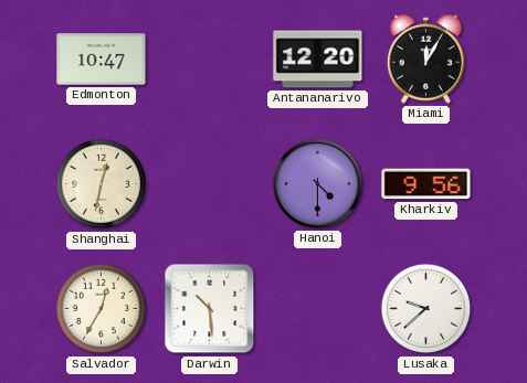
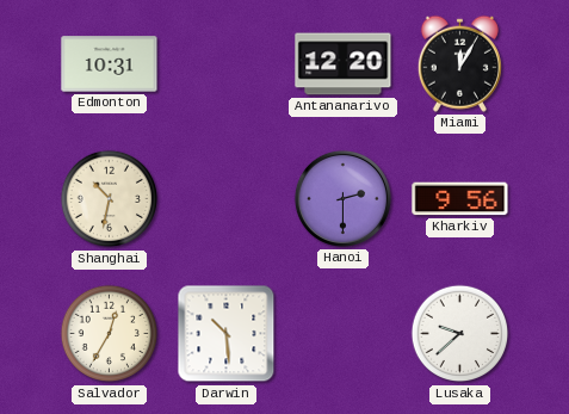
Edmonton: 10:47 -> 10:31 (110, 64)
Shanghai: 12:32 -> 10:32 (110, 199)
Hanoi: 4:30 -> 2:30 (342, 198)
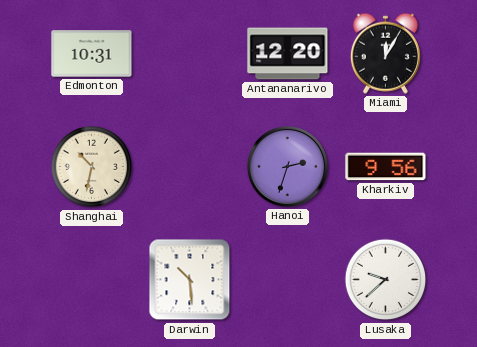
Hanoi: 2:30 -> 2:33 (287, 166)
Salvador: 12:35 -> none (110, 334)
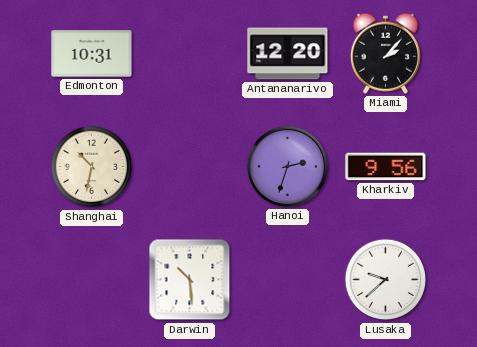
Miami: 12:05 -> 2:07 (385, 53)
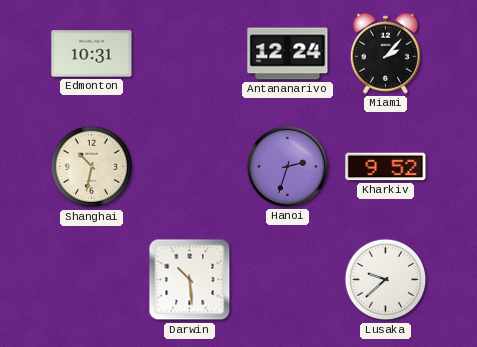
Antananarivo: 12:20 -> 12:24 (288, 54)
Kharkiv: 9:56 -> 9:52 (386, 167)
